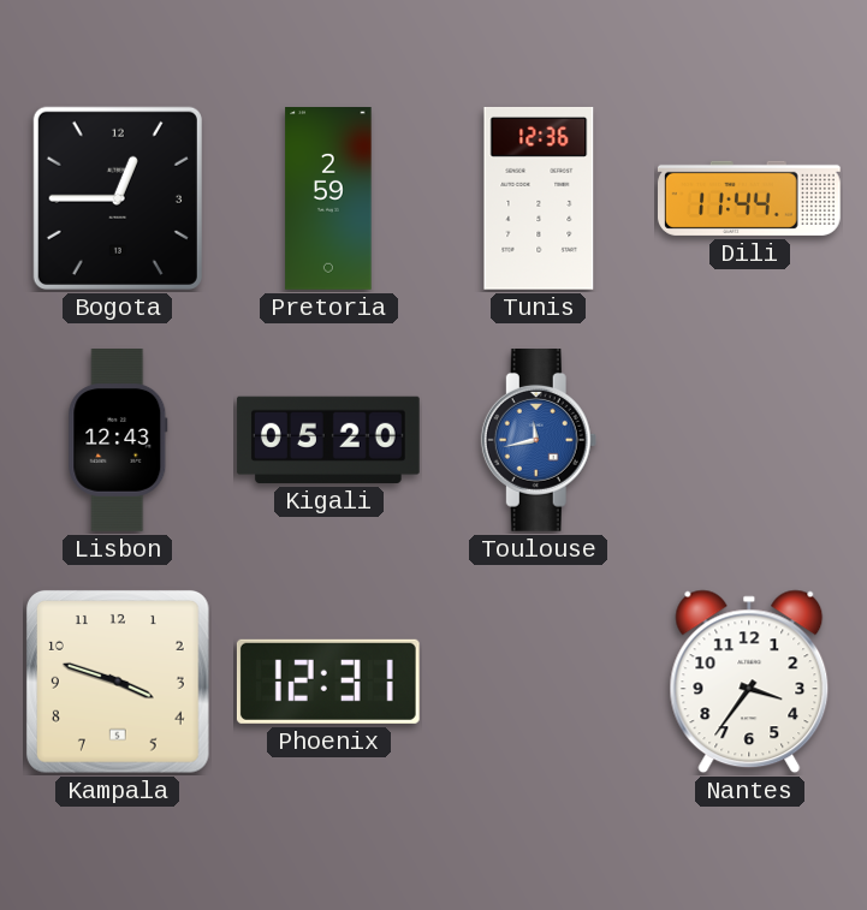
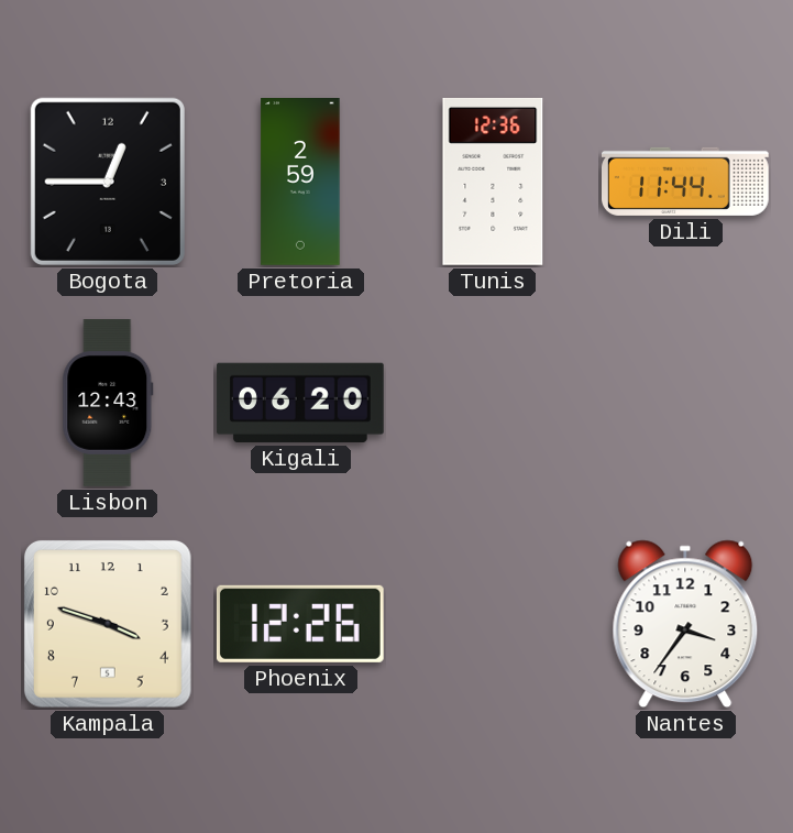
Kigali: 05:20 -> 06:20 (300, 403)
Toulouse: 11:43 -> none (539, 441)
Phoenix: 12:31 -> 12:26 (300, 624)
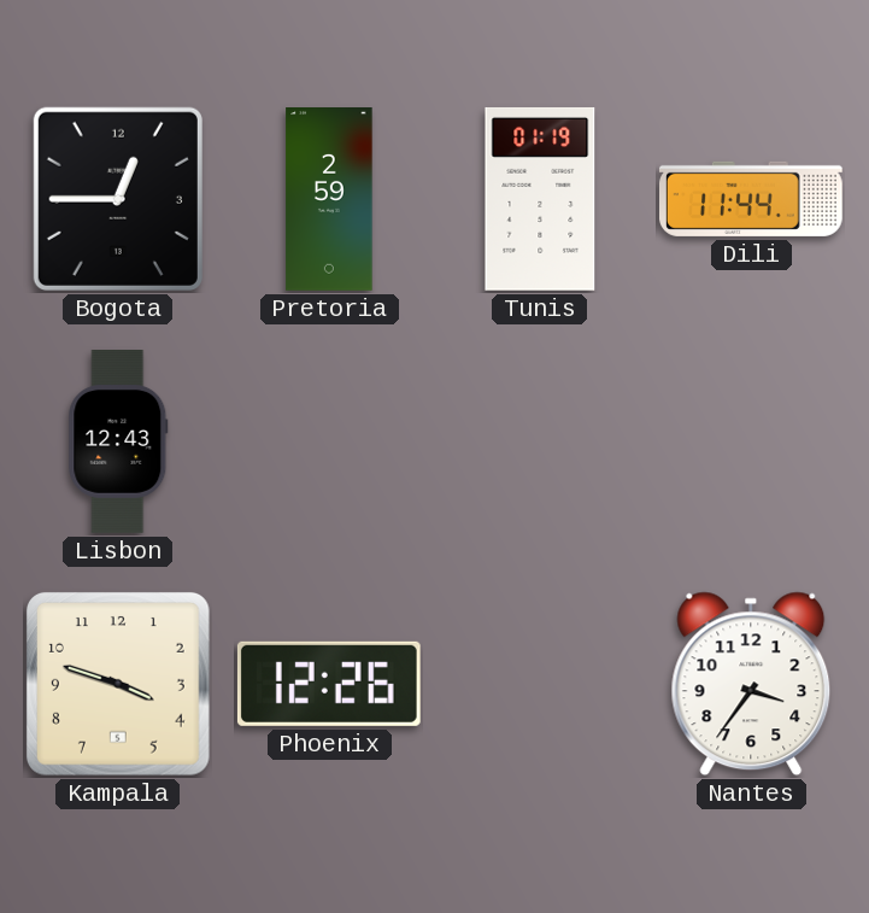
Tunis: 12:36 -> 01:19 (540, 199)
Kigali: 06:20 -> none (300, 403)
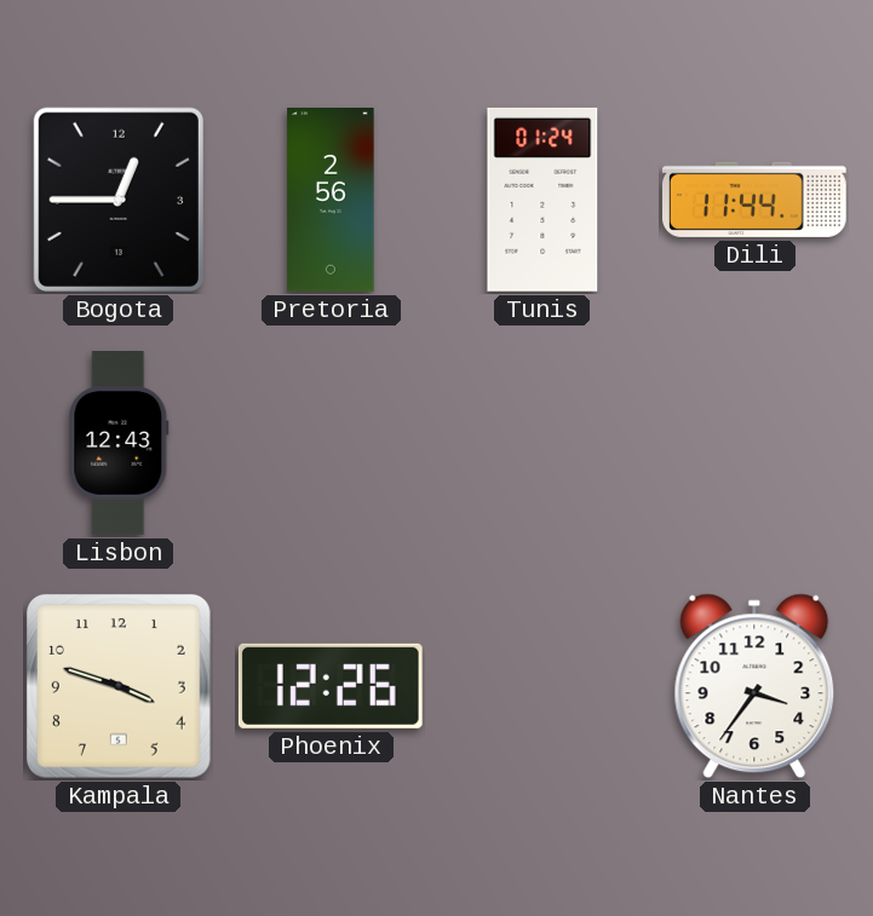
Pretoria: 2:59 -> 2:56 (331, 201)
Tunis: 01:19 -> 01:24 (542, 200)
